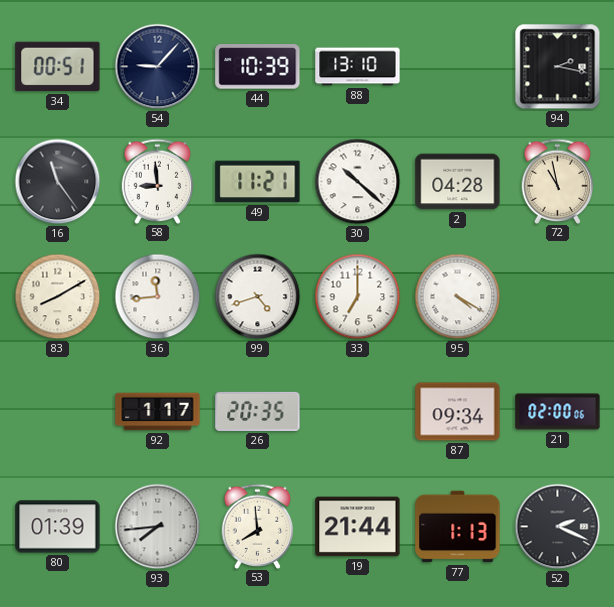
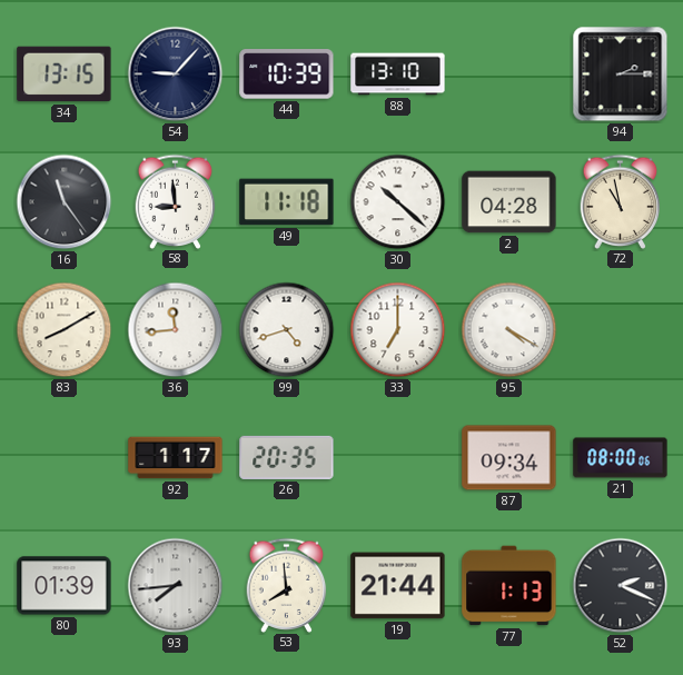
34: 00:51 -> 13:15 (65, 75)
94: 2:17 -> 2:15 (621, 75)
49: 11:21 -> 11:18 (287, 202)
21: 02:00 -> 08:00 (621, 458)
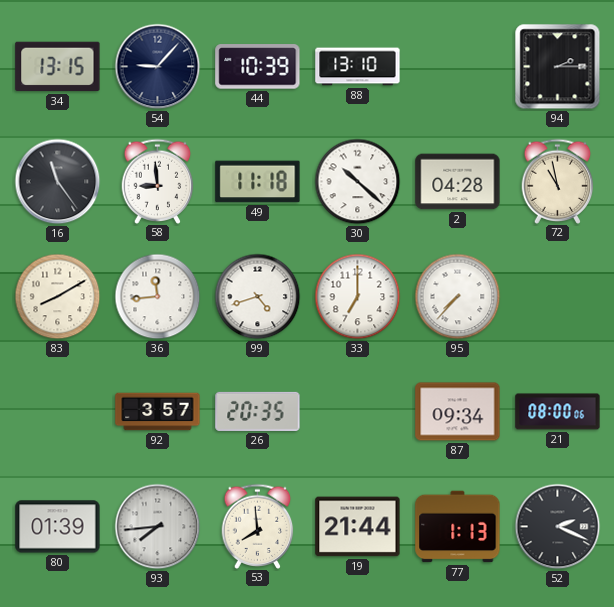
95: 4:20 -> 7:37 (458, 297)
92: 1:17 -> 3:57 (158, 412)
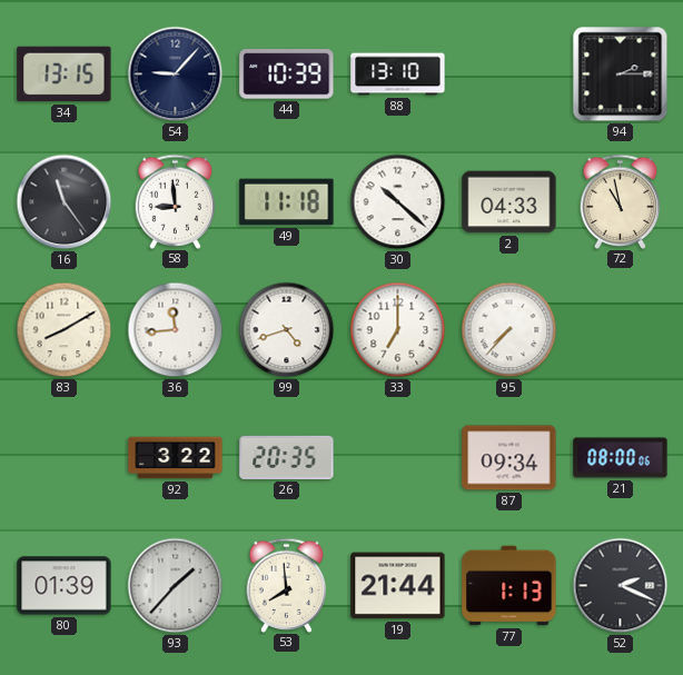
2: 04:28 -> 04:33 (509, 202)
92: 3:57 -> 3:22 (176, 458)
93: 7:44 -> 1:37 (176, 586)
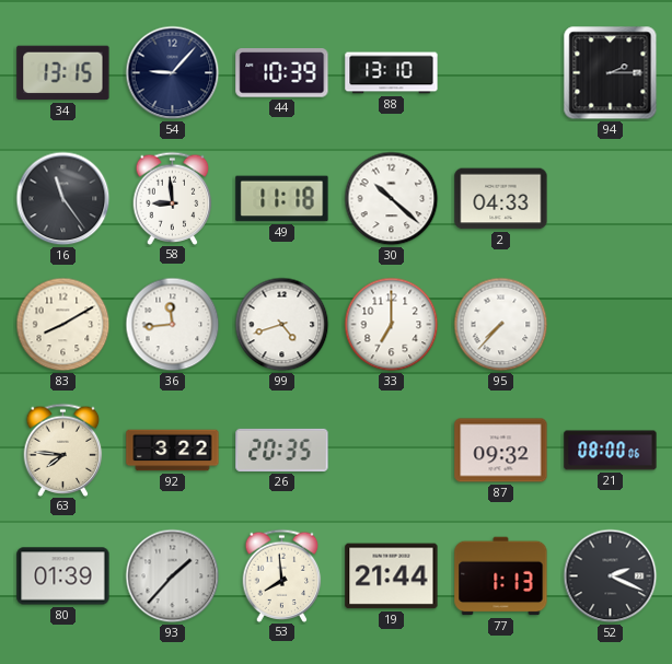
72: 10:58 -> none (621, 201)
63: none -> 7:46 (63, 450)
87: 09:34 -> 09:32 (501, 451)
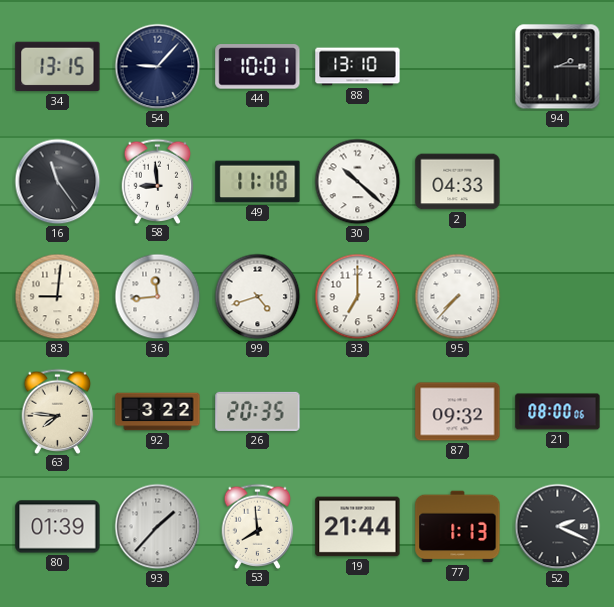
44: 10:39 -> 10:01 (258, 67)
83: 8:10 -> 9:01 (58, 297)
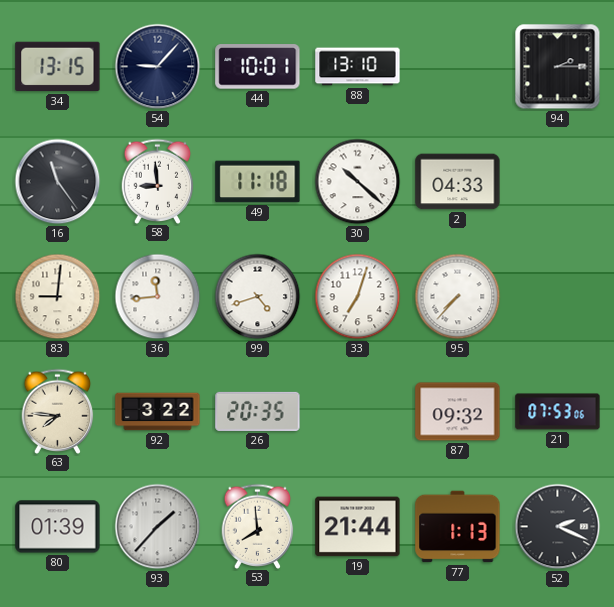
33: 7:00 -> 7:03 (358, 297)
21: 08:00 -> 07:53 (558, 412)
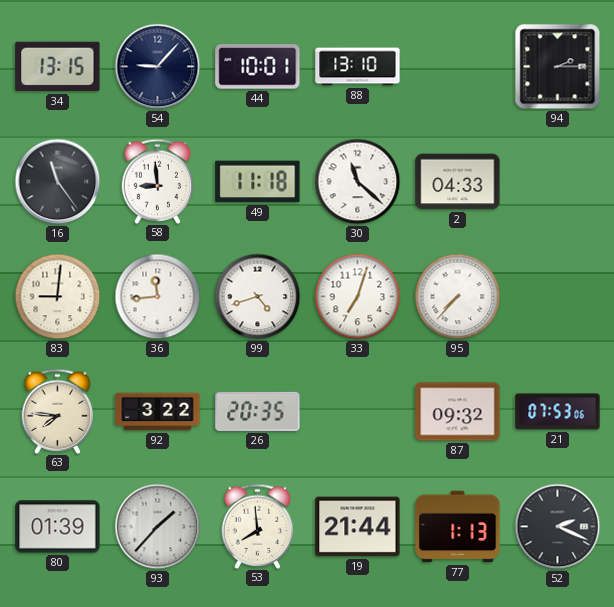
30: 10:22 -> 11:22 (358, 182)
